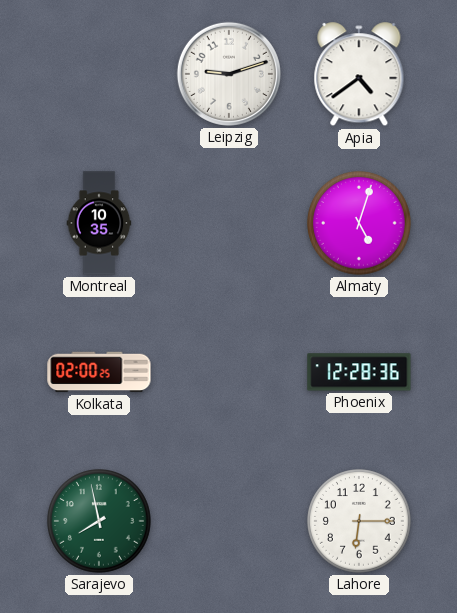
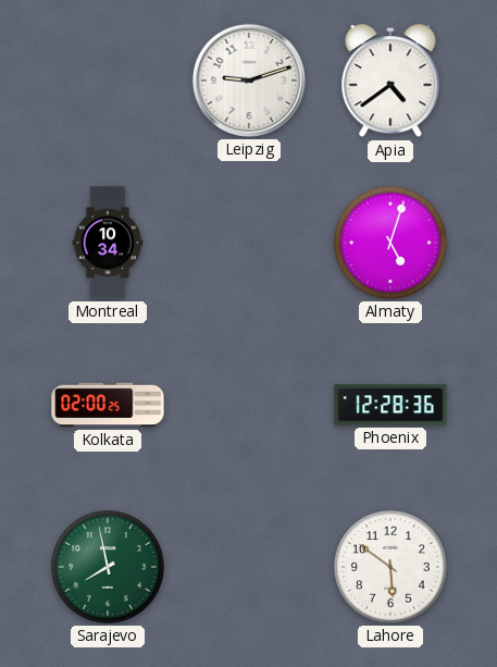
Montreal: 10:35 -> 10:34 (108, 243)
Lahore: 6:15 -> 5:51 (392, 568)
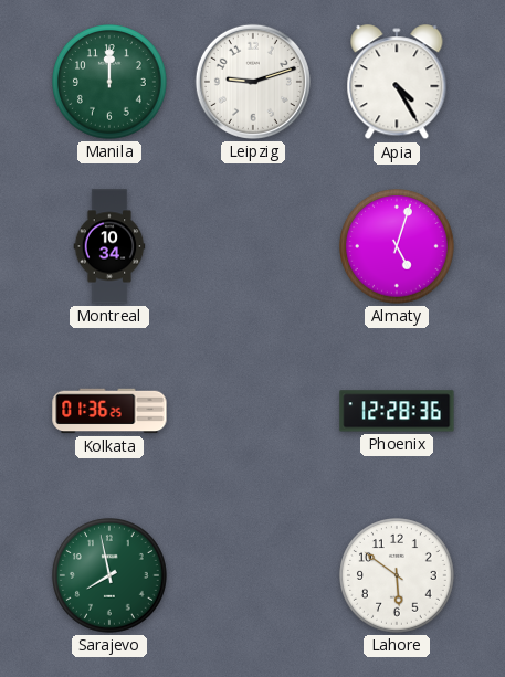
Manila: none -> 12:00 (111, 83)
Apia: 4:39 -> 4:25 (397, 83)
Kolkata: 02:00 -> 01:36 (109, 411)
